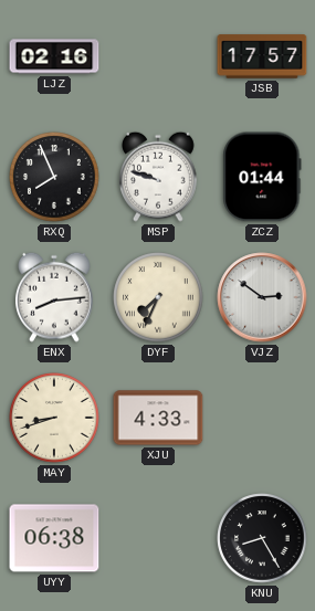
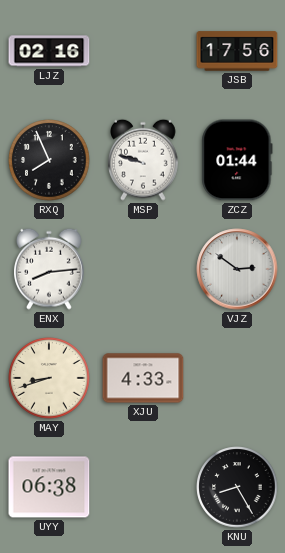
JSB: 17:57 -> 17:56 (237, 51)
DYF: 7:34 -> none (158, 297)
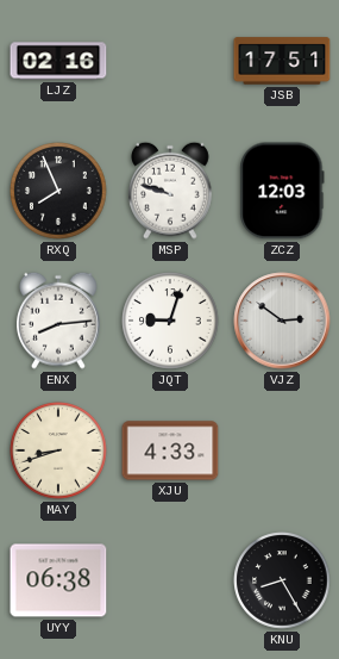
JSB: 17:56 -> 17:51 (282, 61)
ZCZ: 01:44 -> 12:03 (282, 191)
JQT: none -> 9:03 (170, 321)
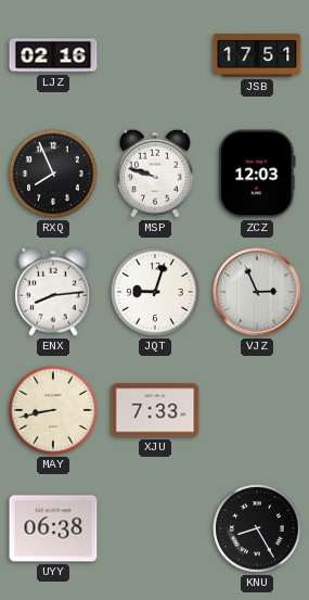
VJZ: 2:51 -> 2:56 (257, 292)
MAY: 8:42 -> 8:43 (53, 410)
XJU: 4:33 -> 7:33 (155, 410)
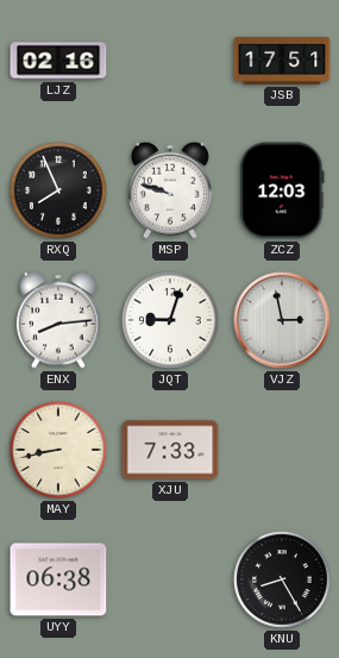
VJZ: 2:56 -> 2:58 (282, 320)
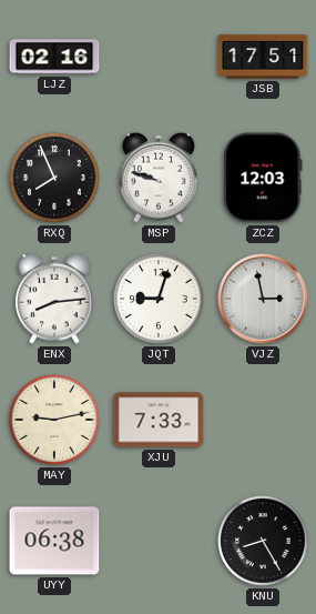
MAY: 8:43 -> 9:13 (54, 420)
